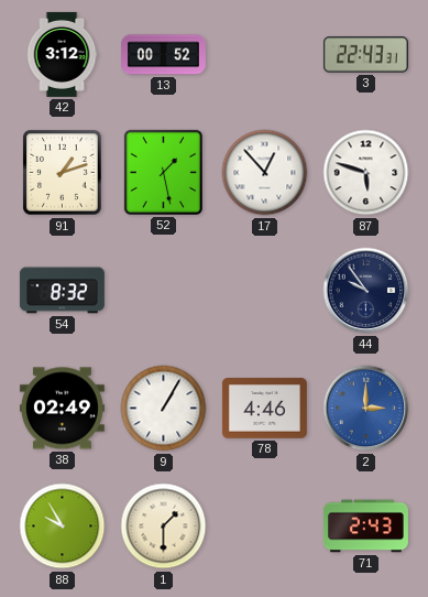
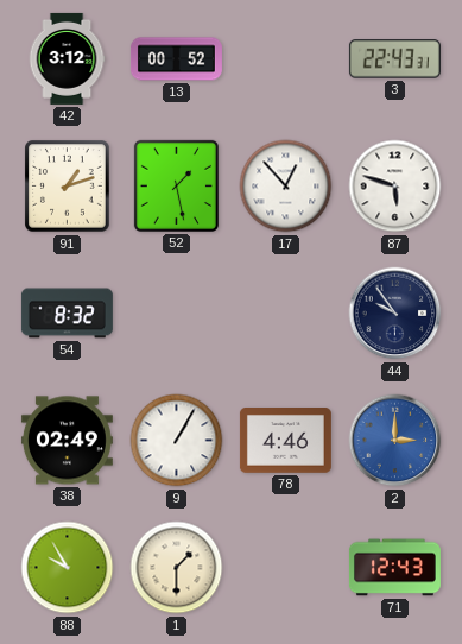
71: 2:43 -> 12:43 (394, 568)
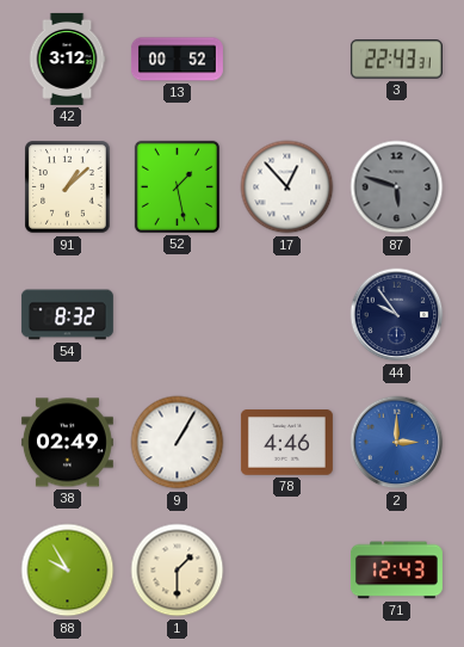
91: 1:12 -> 1:08 (68, 187)
87 dial: white -> grey (397, 187)
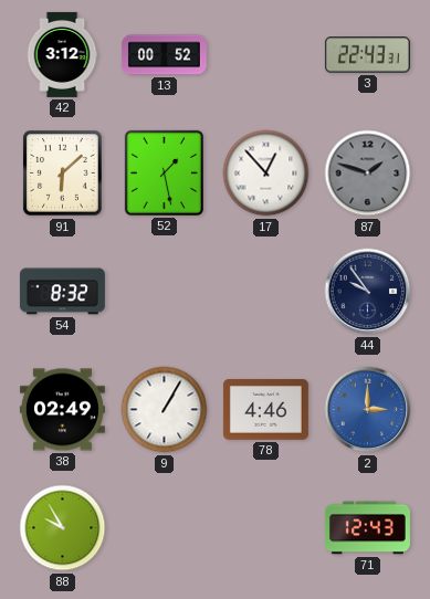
91: 1:08 -> 6:08 (63, 174)
87: 5:48 -> 1:48 (368, 174)
1: 1:30 -> none (178, 571)
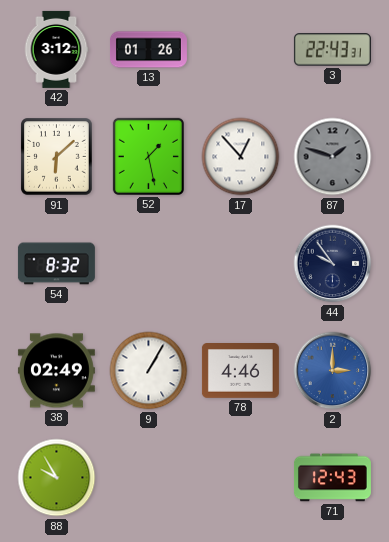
13: 00:52 -> 01:26 (148, 50)
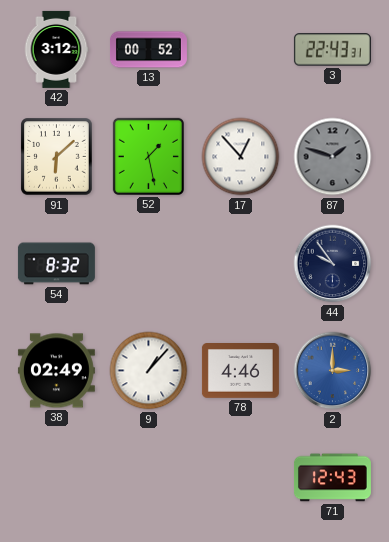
13: 01:26 -> 00:52 (148, 50)
9: 1:05 -> 1:07 (149, 371)
88: 9:55 -> none (57, 478)
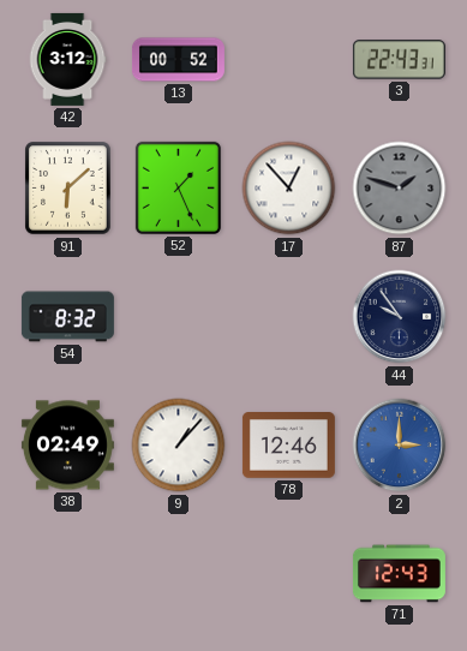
52: 1:28 -> 1:26 (178, 187)
78: 4:46 -> 12:46 (288, 446)
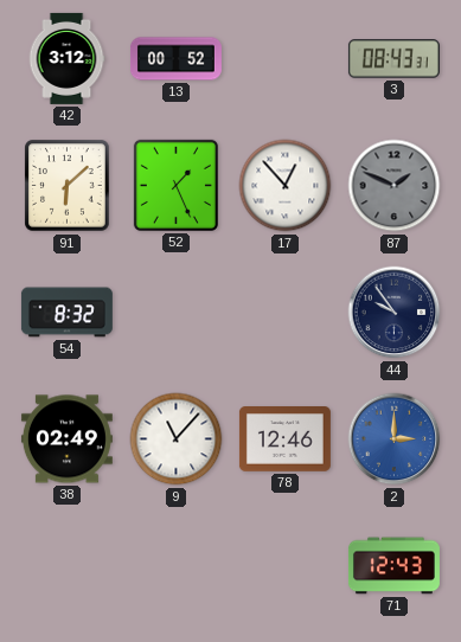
3: 22:43 -> 08:43 (393, 59)
87: 1:48 -> 1:49 (395, 186)
9: 1:07 -> 11:07 (177, 439)
